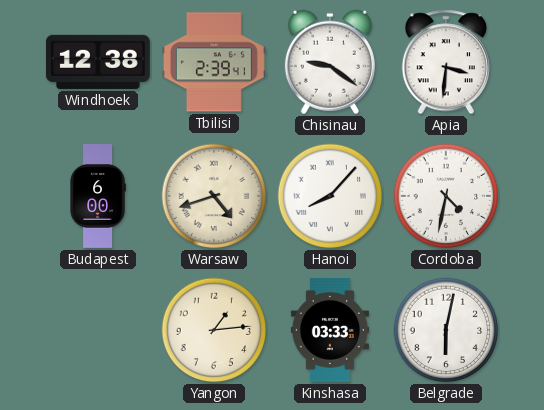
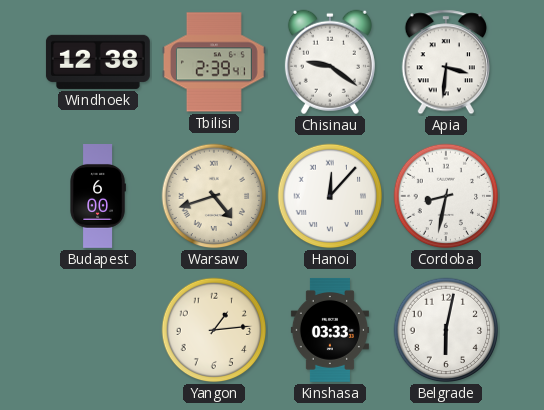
Hanoi: 8:07 -> 12:07 (330, 196)
Cordoba: 4:32 -> 8:32 (446, 196)
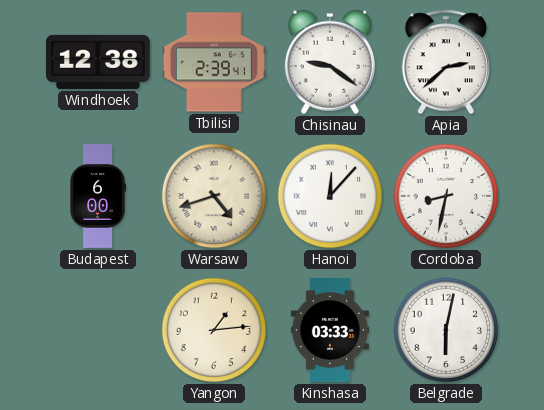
Apia: 3:31 -> 2:38 (446, 62)
